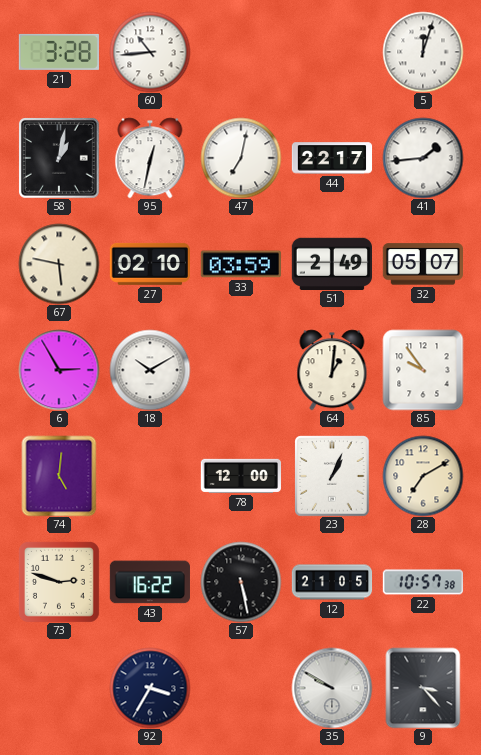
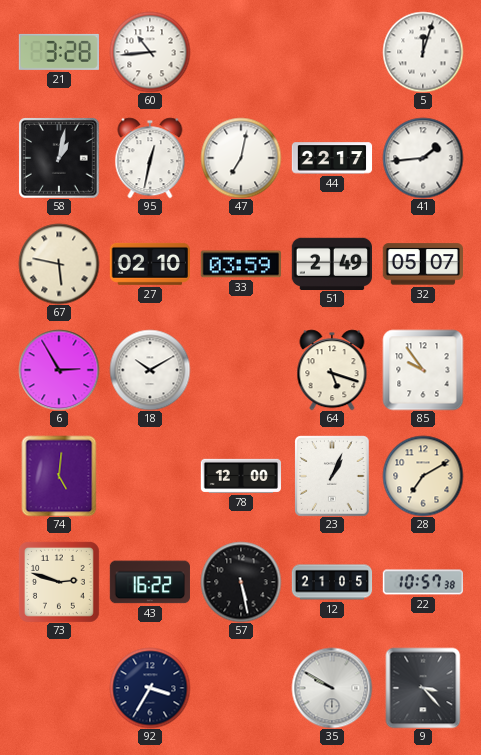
64: 1:01 -> 5:18 (332, 370)
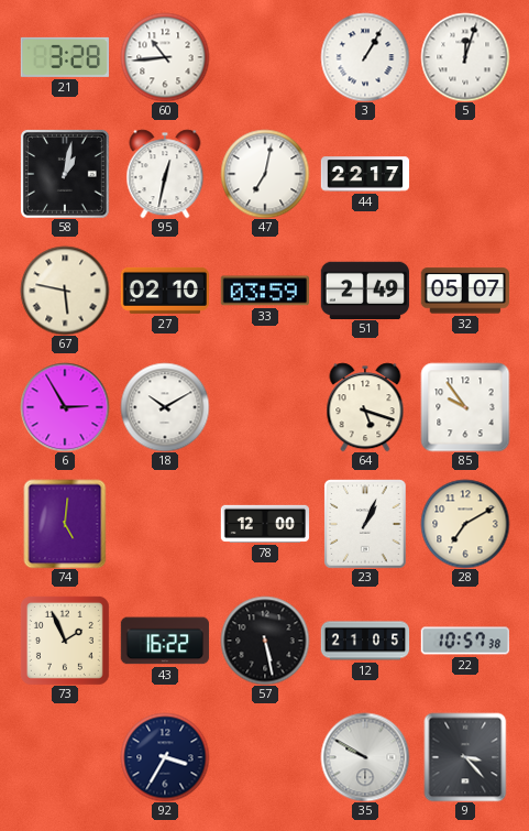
3: none -> 1:05 (365, 57)
41: 1:44 -> none (423, 158)
73: 2:48 -> 1:56 (65, 641)
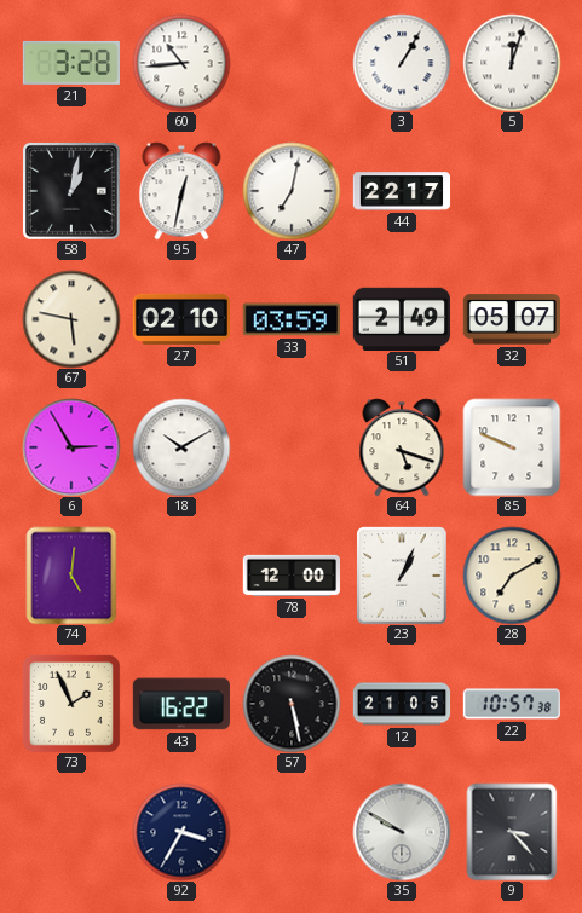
85: 9:54 -> 9:49 (512, 447)
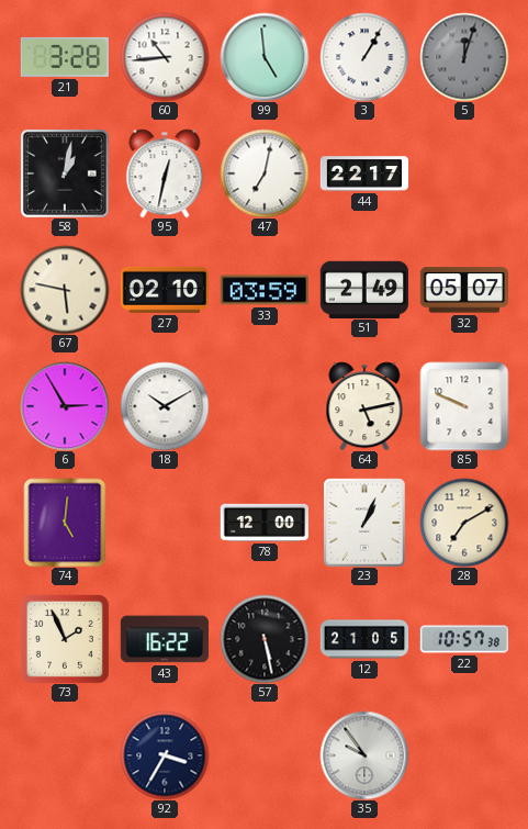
99: none -> 4:59 (265, 57)
5 dial: white -> grey (464, 57)
64: 5:18 -> 5:13 (364, 406)
35: 9:50 -> 9:54 (364, 755)
9: 3:23 -> none (512, 832)
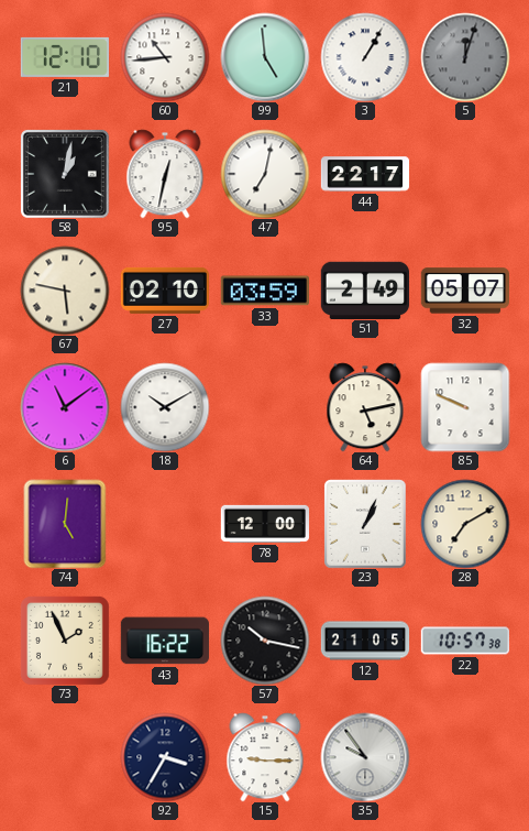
21: 3:28 -> 12:10 (65, 57)
6: 2:55 -> 11:09 (65, 407)
57: 5:28 -> 10:17 (265, 641)
15: none -> 9:15 (265, 757)
